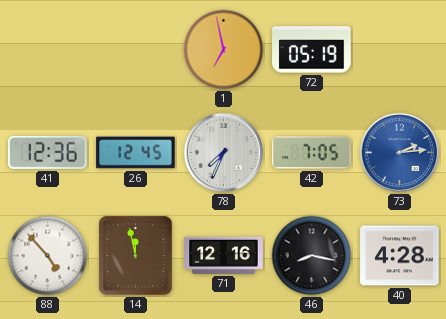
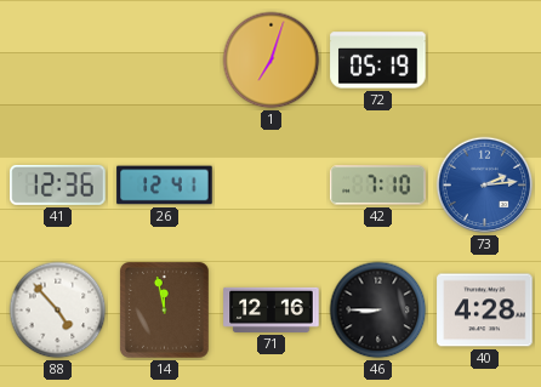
1: 6:58 -> 7:03 (272, 61)
26: 12:45 -> 12:41 (165, 186)
78: 7:34 -> none (224, 153)
42: 7:05 -> 7:10 (378, 186)
46: 8:17 -> 8:45 (378, 311)
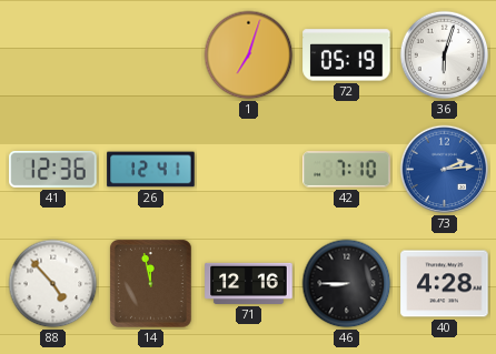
36: none -> 6:03 (445, 55)
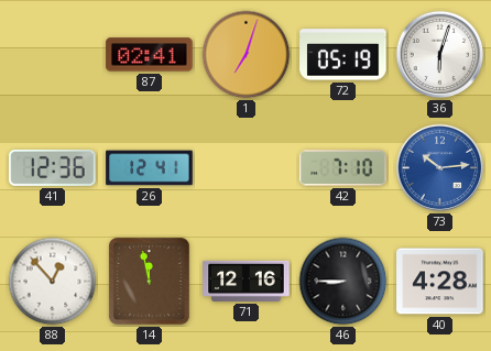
87: none -> 02:41 (150, 55)
73: 2:14 -> 10:14 (440, 168)
88: 4:53 -> 12:53 (53, 282)
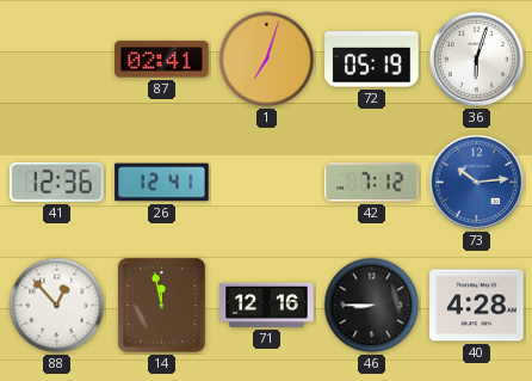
42: 7:10 -> 7:12 (372, 183)
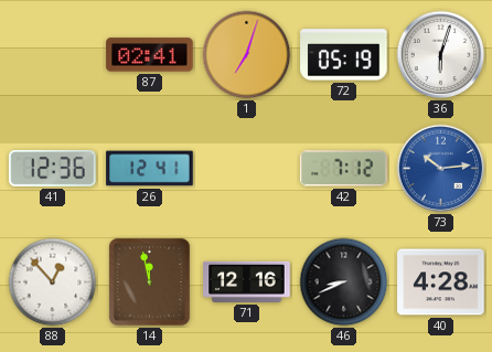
46: 8:45 -> 8:41 (344, 282)
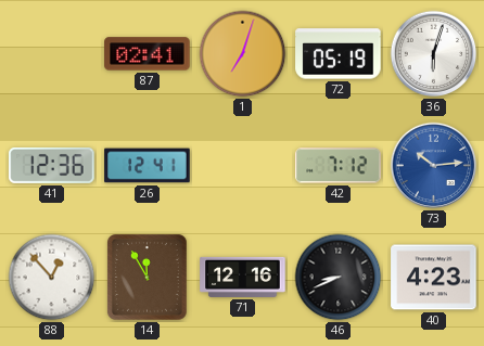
14: 11:58 -> 11:55 (148, 278)
40: 4:28 -> 4:23 (434, 278)
